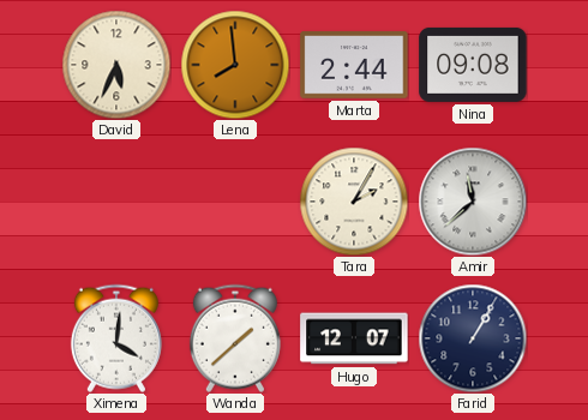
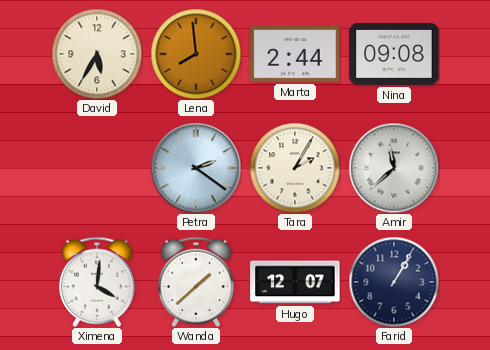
David: 5:34 -> 5:35 (97, 54)
Petra: none -> 2:21 (196, 168)
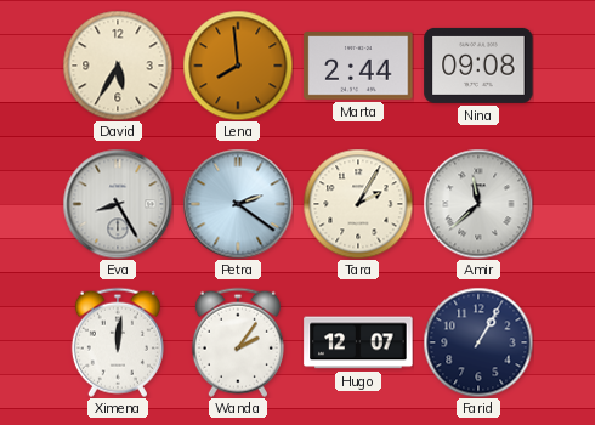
Eva: none -> 8:25 (118, 204)
Ximena: 4:01 -> 12:01 (118, 342)
Wanda: 1:38 -> 2:06 (238, 342)
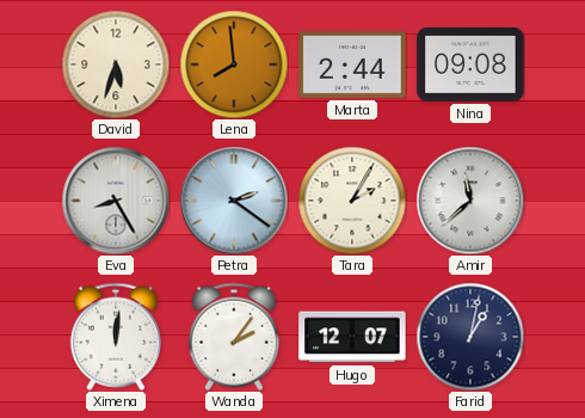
David: 5:35 -> 5:33 (116, 64)
Farid: 1:05 -> 1:02 (470, 337)
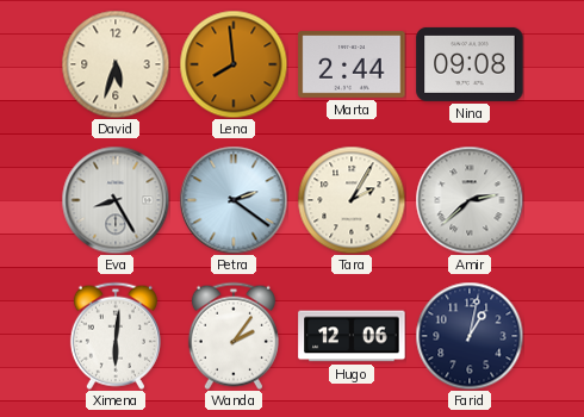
Amir: 11:38 -> 2:38 (470, 200)
Ximena: 12:01 -> 6:01 (116, 336)
Hugo: 12:07 -> 12:06 (352, 336)
